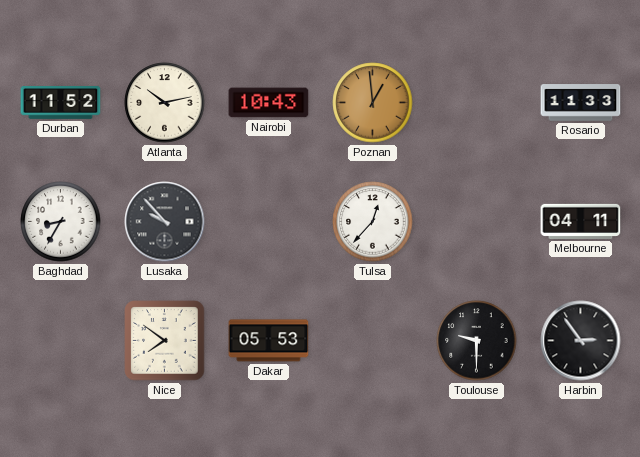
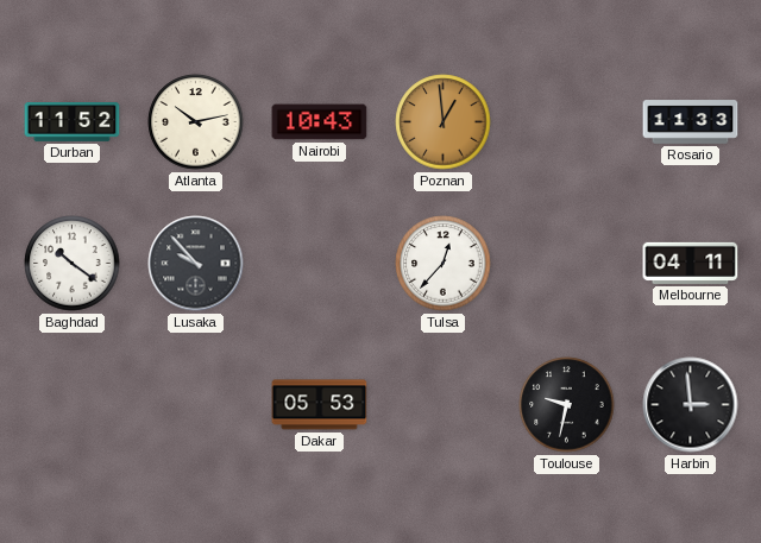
Baghdad: 8:35 -> 10:21 (73, 264)
Nice: 7:51 -> none (165, 341)
Toulouse: 9:30 -> 9:32 (567, 405)
Harbin: 2:54 -> 2:59 (691, 405)
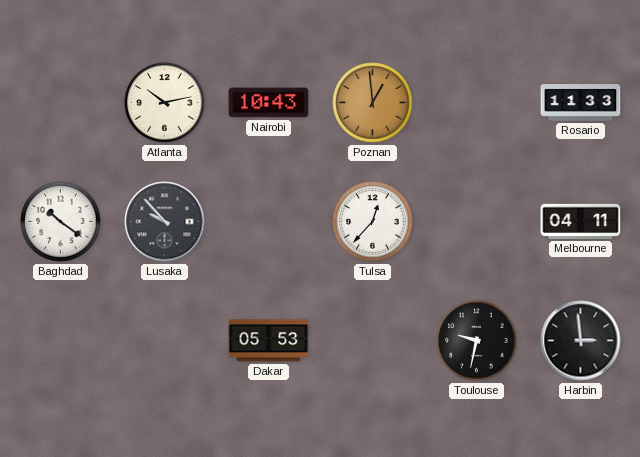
Durban: 11:52 -> none (73, 122)
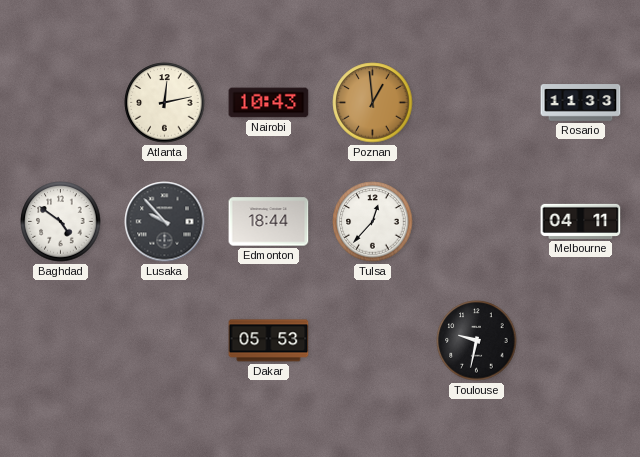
Atlanta: 10:13 -> 12:13 (165, 103)
Baghdad: 10:21 -> 4:51 (61, 222)
Edmonton: none -> 18:44 (269, 222)
Harbin: 2:59 -> none (581, 341)
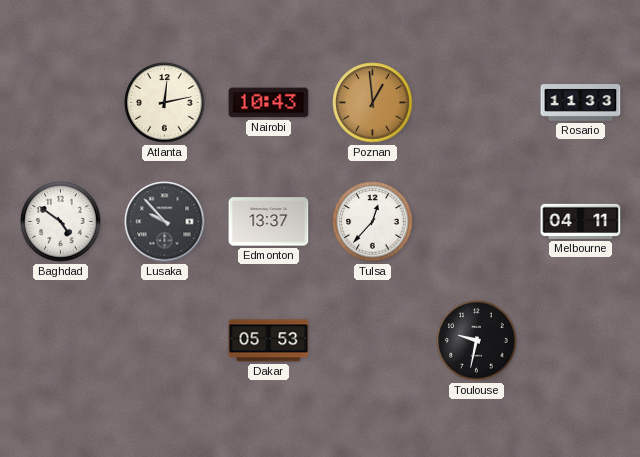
Edmonton: 18:44 -> 13:37 (269, 222)
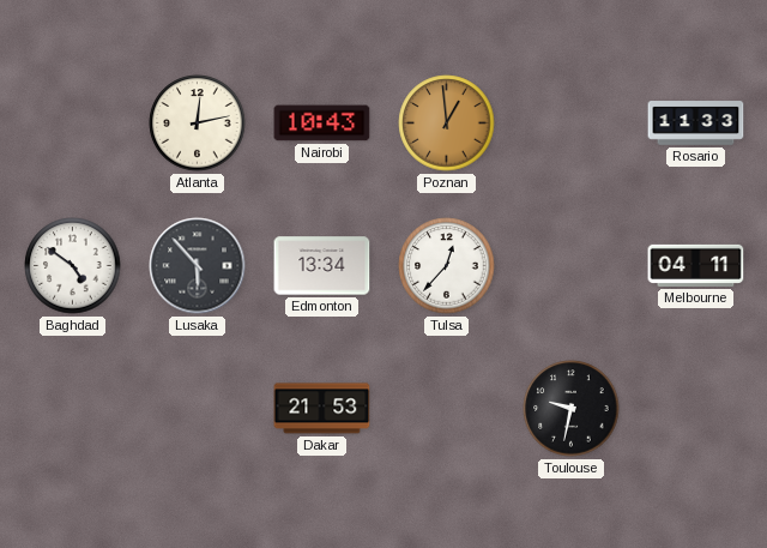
Lusaka: 9:53 -> 5:53 (198, 266)
Edmonton: 13:37 -> 13:34 (322, 266)
Dakar: 05:53 -> 21:53 (322, 409)
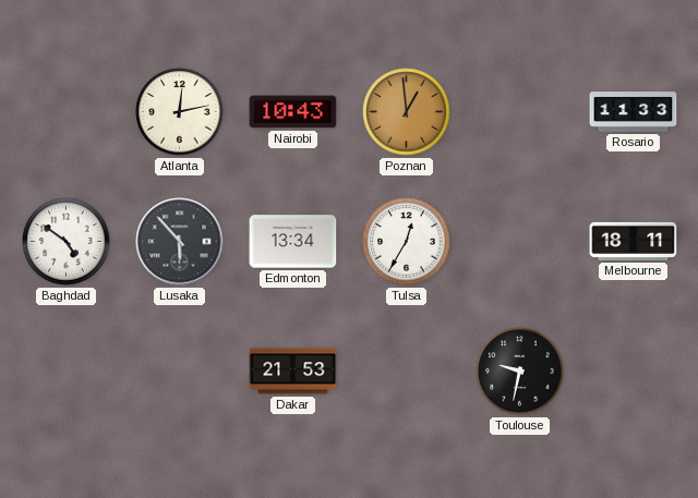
Tulsa: 12:37 -> 12:35 (407, 242)
Melbourne: 04:11 -> 18:11 (634, 241)
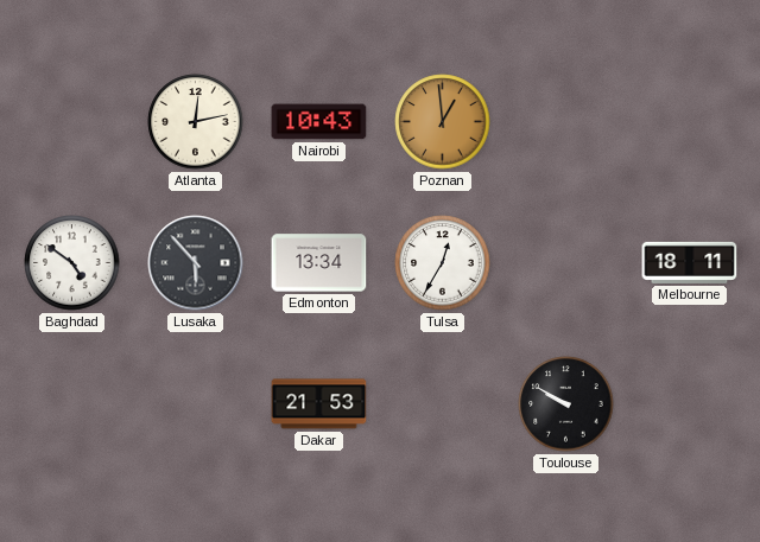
Rosario: 11:33 -> none (634, 112)
Toulouse: 9:32 -> 9:50 (566, 404)
